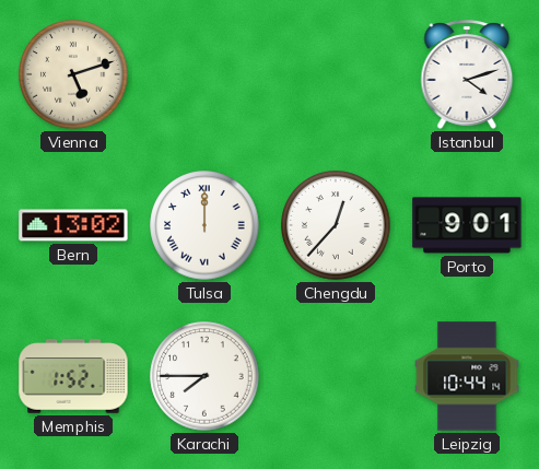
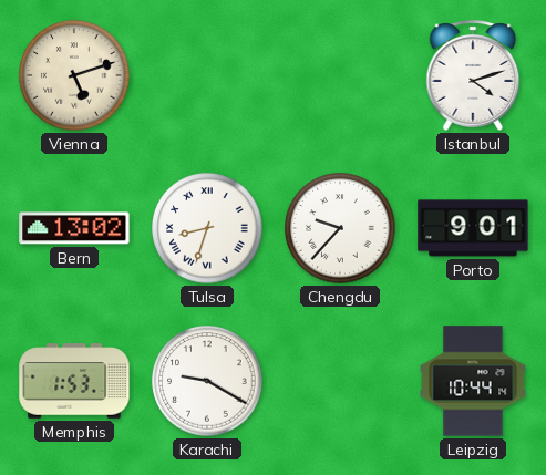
Tulsa: 12:00 -> 8:33 (207, 228)
Chengdu: 12:37 -> 9:37 (340, 228)
Memphis: 1:52 -> 1:53 (74, 381)
Karachi: 7:45 -> 9:20 (207, 381)
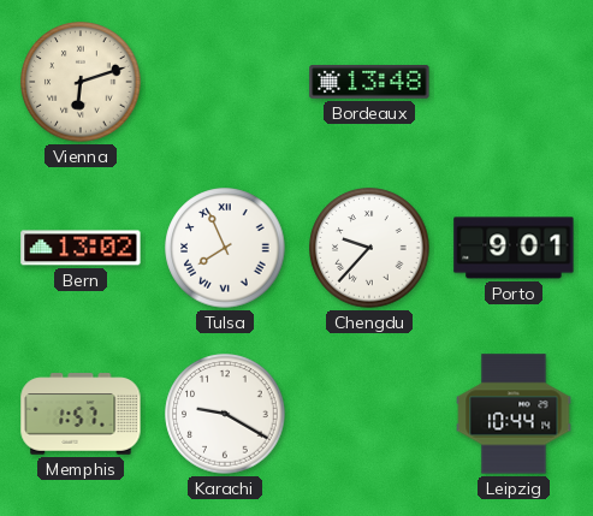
Vienna: 5:12 -> 6:12 (81, 82)
Bordeaux: none -> 13:48 (369, 83)
Istanbul: 4:12 -> none (473, 75)
Tulsa: 8:33 -> 7:56 (225, 248)
Memphis: 1:53 -> 1:57 (81, 414)
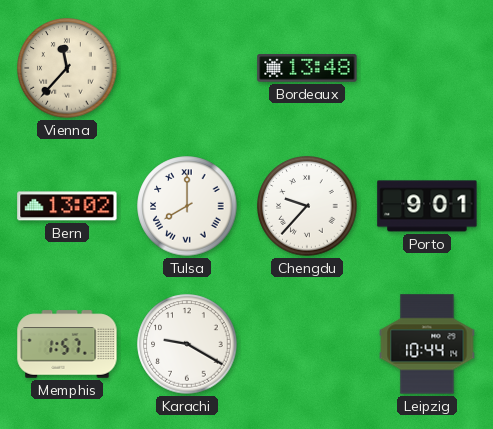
Vienna: 6:12 -> 11:37 (67, 68)
Tulsa: 7:56 -> 8:00 (187, 206)
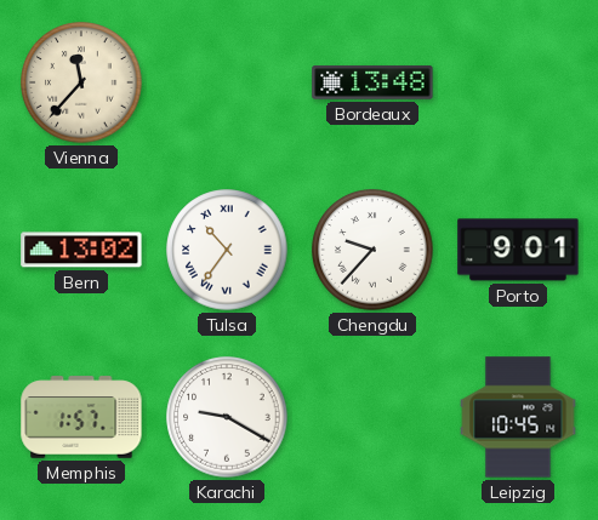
Tulsa: 8:00 -> 10:36 (227, 250)
Leipzig: 10:44 -> 10:45 (518, 417)
